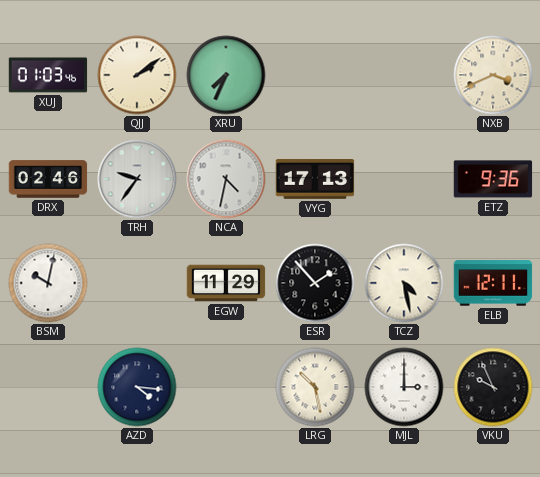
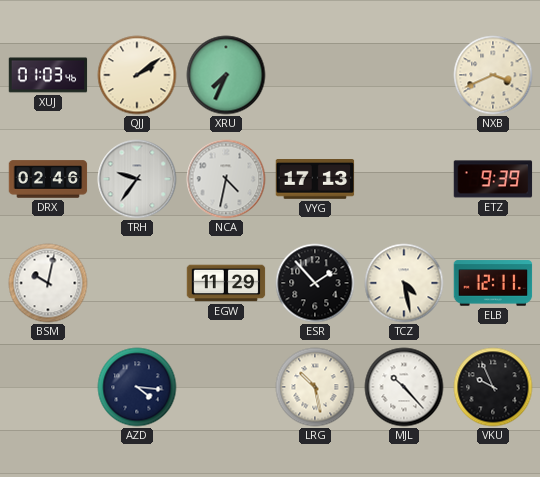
ETZ: 9:36 -> 9:39 (493, 179)
MJL: 3:00 -> 10:23 (404, 387)
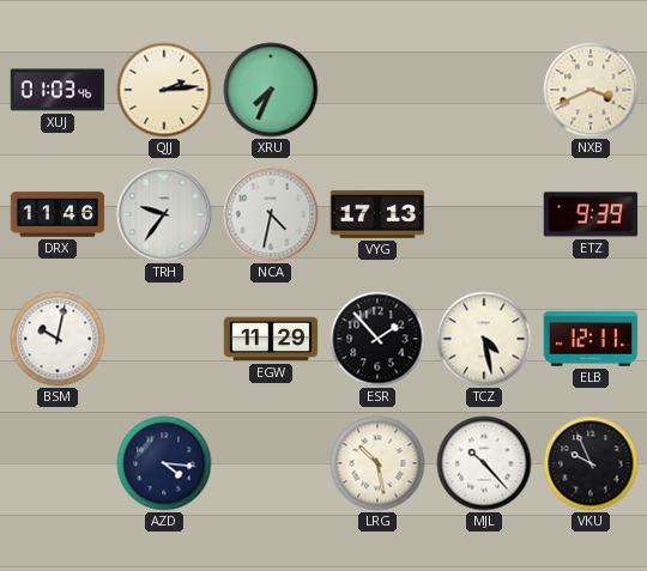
QJJ: 2:09 -> 2:14 (164, 90)
DRX: 02:46 -> 11:46 (58, 214)
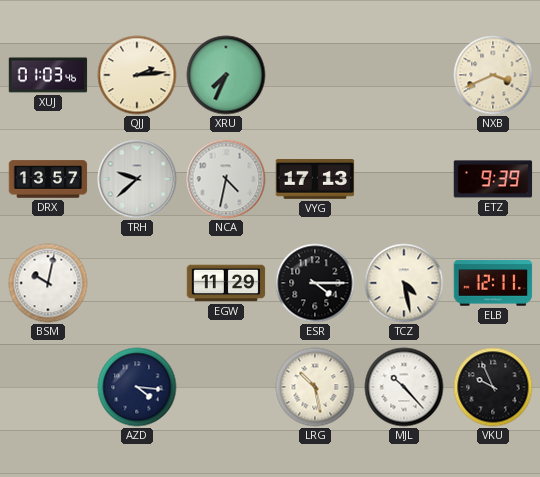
DRX: 11:46 -> 13:57 (48, 179)
TRH: 9:36 -> 9:38 (137, 179)
ESR: 1:53 -> 4:15 (315, 283)
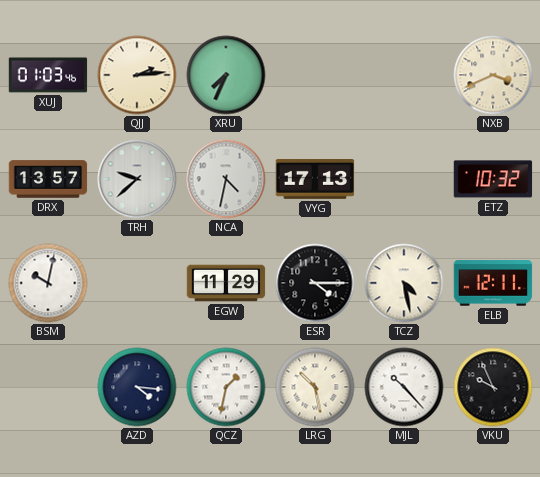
ETZ: 9:39 -> 10:32 (493, 179)
QCZ: none -> 1:32 (226, 387)
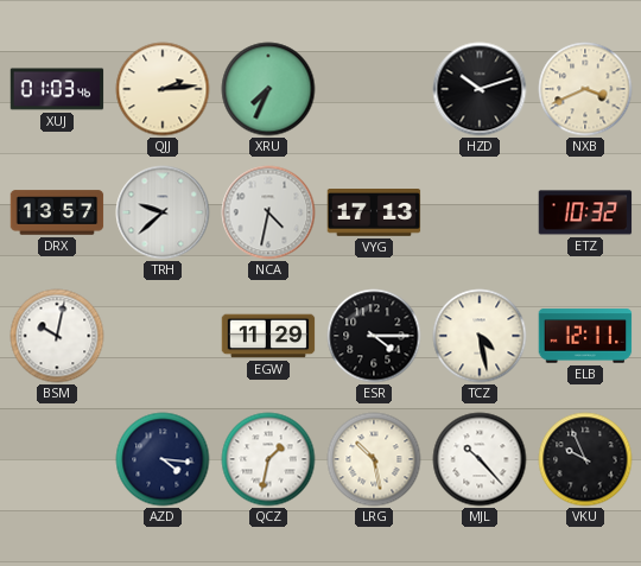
HZD: none -> 10:12 (480, 89)
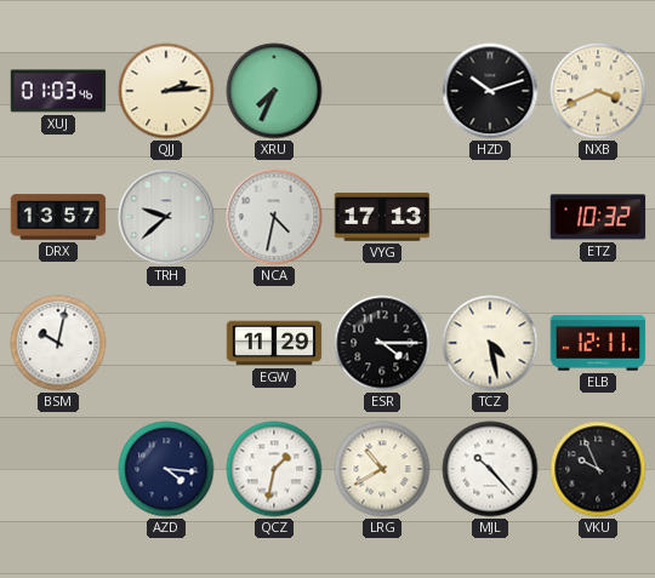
LRG: 10:28 -> 10:40 (382, 469)
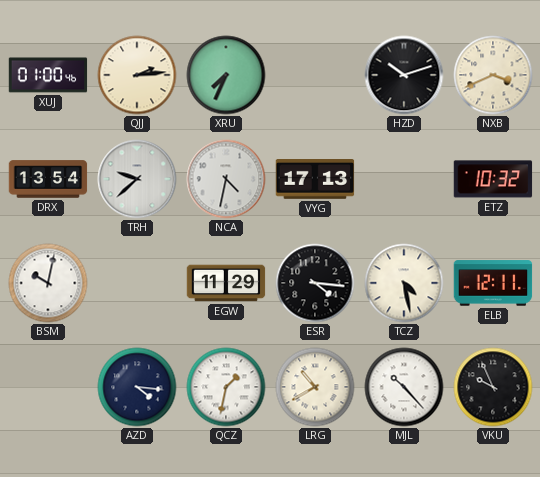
XUJ: 01:03 -> 01:00 (48, 75)
DRX: 13:57 -> 13:54 (48, 179)
ESR: 4:15 -> 4:16 (315, 283)
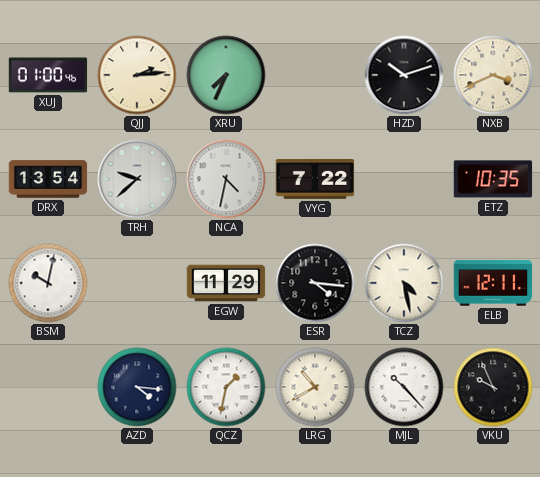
VYG: 17:13 -> 7:22 (315, 180)
ETZ: 10:32 -> 10:35 (493, 179)
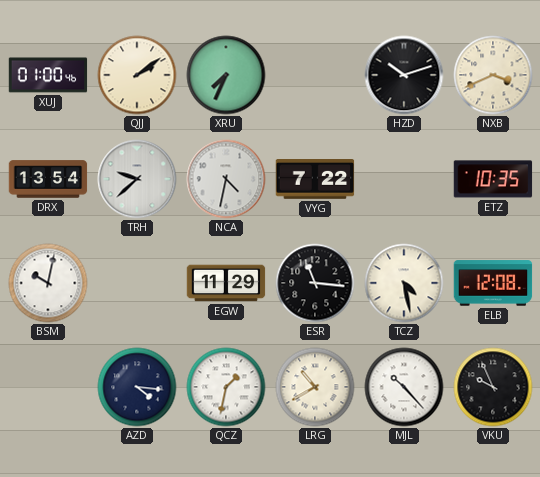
QJJ: 2:14 -> 2:09 (137, 75)
ESR: 4:16 -> 11:16 (315, 283)
ELB: 12:11 -> 12:08 (493, 283)
